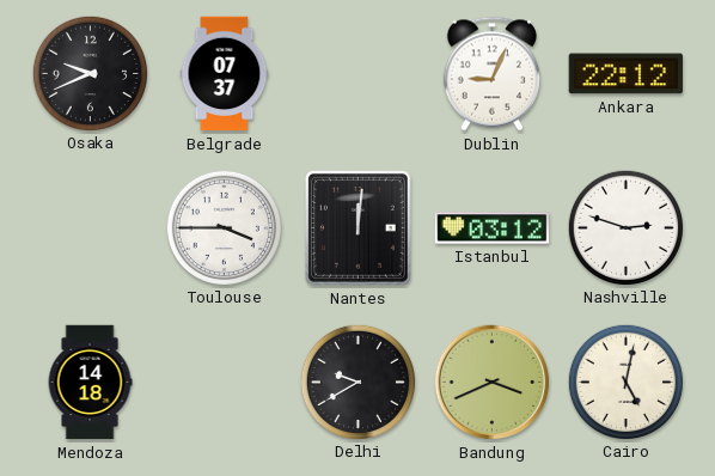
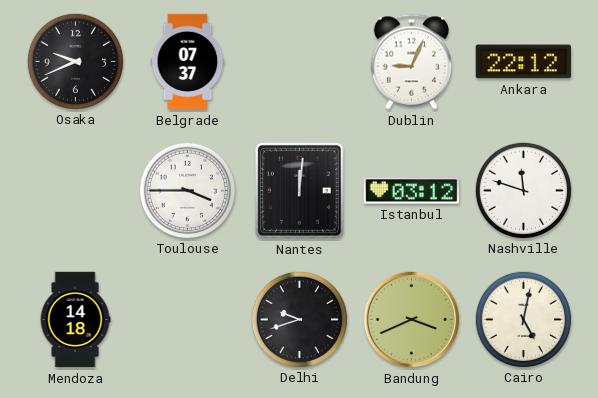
Nashville: 2:48 -> 11:48 (523, 190)
Delhi: 9:40 -> 9:42 (299, 319)
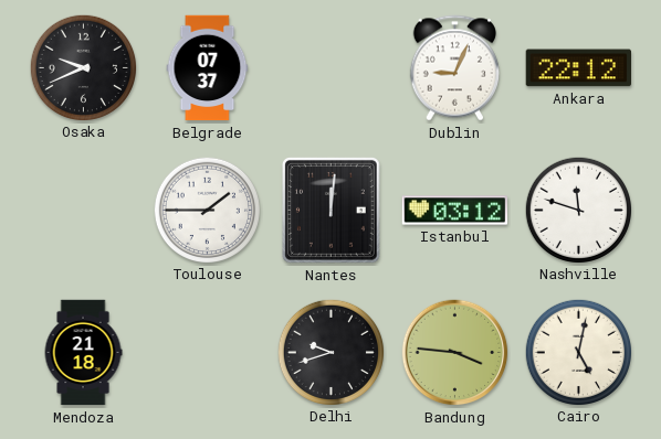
Toulouse: 3:45 -> 1:45 (207, 210)
Mendoza: 14:18 -> 21:18 (83, 353)
Bandung: 3:41 -> 3:46 (455, 353)
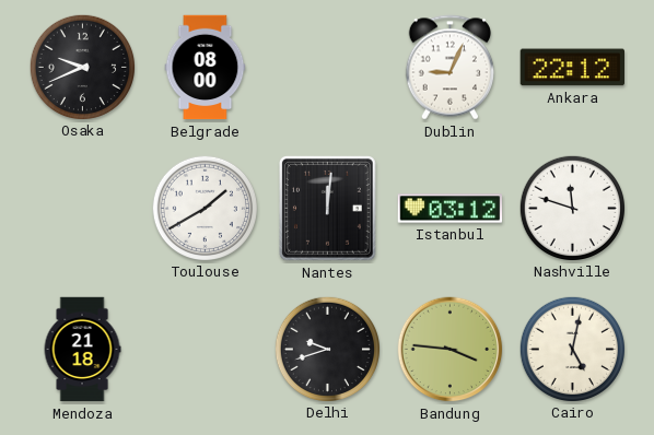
Belgrade: 07:37 -> 08:00 (206, 68)
Toulouse: 1:45 -> 1:40 (205, 208)
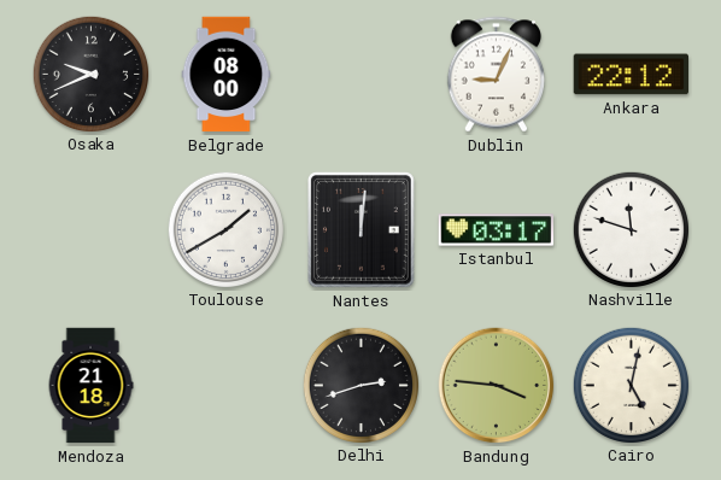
Istanbul: 03:12 -> 03:17 (497, 230)
Delhi: 9:42 -> 2:42 (360, 385)
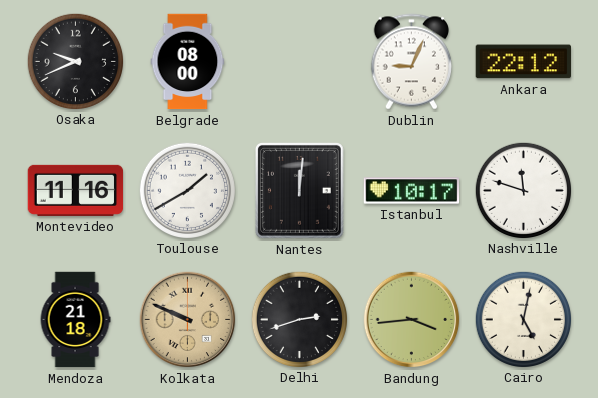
Montevideo: none -> 11:16 (76, 190)
Istanbul: 03:17 -> 10:17 (412, 191)
Kolkata: none -> 9:49 (188, 320)
Bandung: 3:46 -> 3:44 (412, 320)
